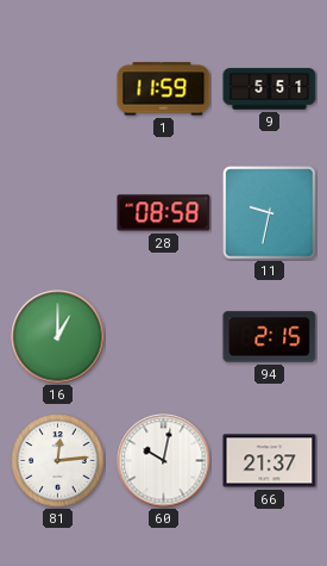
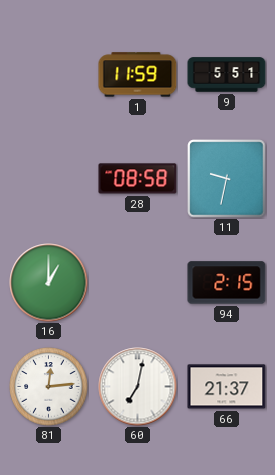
60: 10:02 -> 7:02 (138, 387)
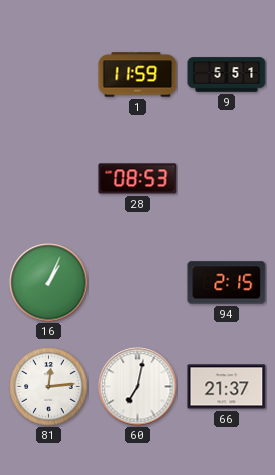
28: 08:58 -> 08:53 (138, 179)
11: 9:32 -> none (227, 179)
16: 1:00 -> 1:04 (49, 283)
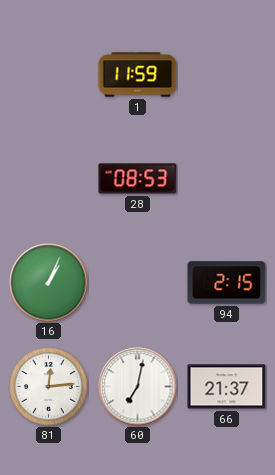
9: 5:51 -> none (227, 75)
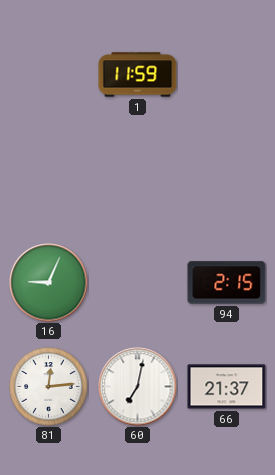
28: 08:53 -> none (138, 179)
16: 1:04 -> 9:04 (49, 283)
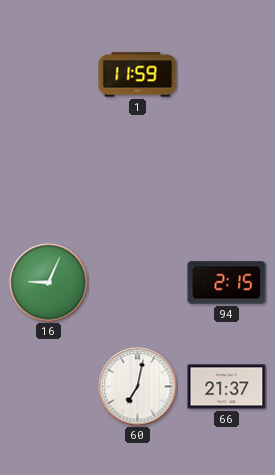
81: 12:14 -> none (49, 387)
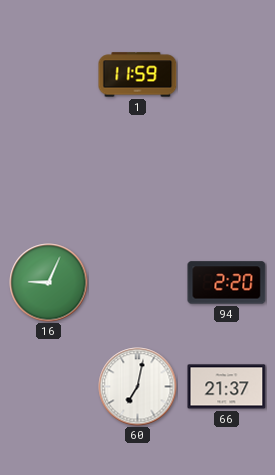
94: 2:15 -> 2:20 (227, 283)
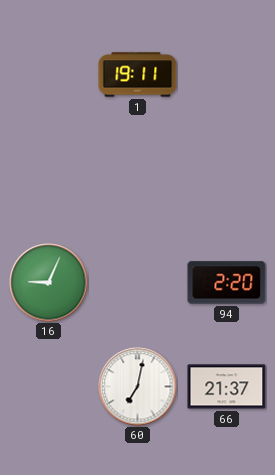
1: 11:59 -> 19:11 (138, 75)
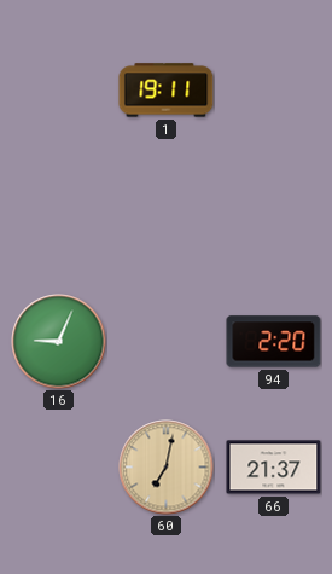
60 dial: white -> champagne (167, 468)
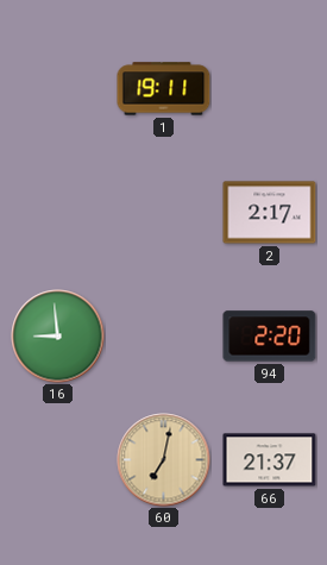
2: none -> 2:17 (270, 213)
16: 9:04 -> 8:59 (58, 337)
